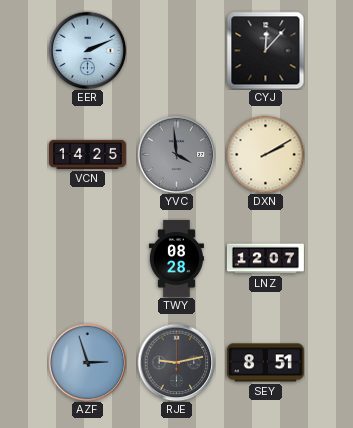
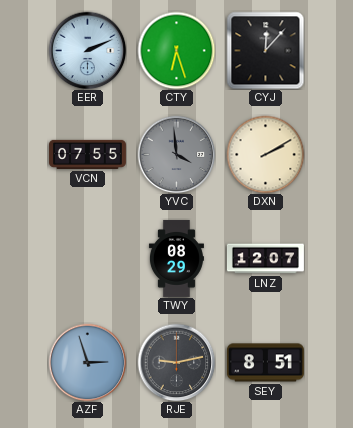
CTY: none -> 6:27 (176, 50)
VCN: 14:25 -> 07:55 (87, 154)
TWY: 08:28 -> 08:29 (176, 258)
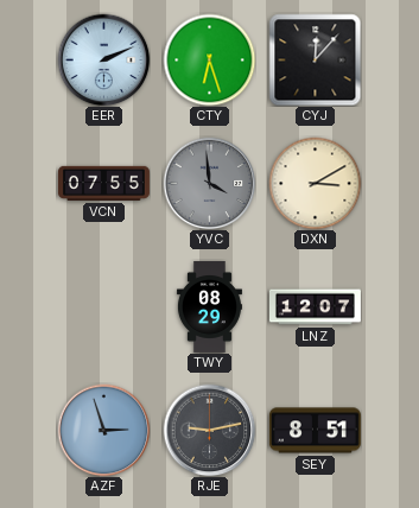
DXN: 2:10 -> 3:10 (315, 183)
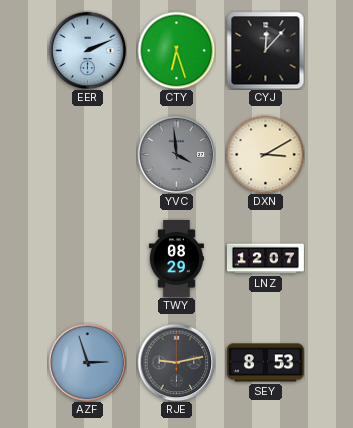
VCN: 07:55 -> none (103, 183)
SEY: 8:51 -> 8:53 (265, 363)
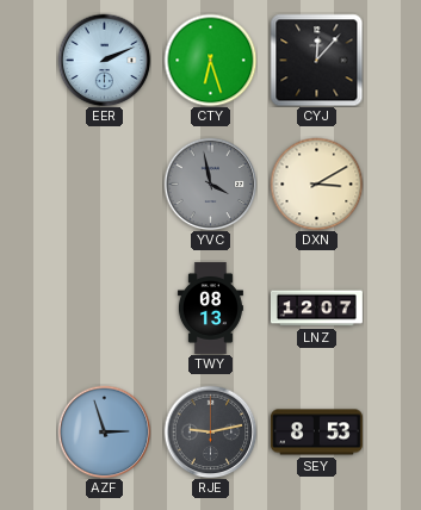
YVC: 3:59 -> 3:58 (210, 184)
TWY: 08:29 -> 08:13 (210, 307)
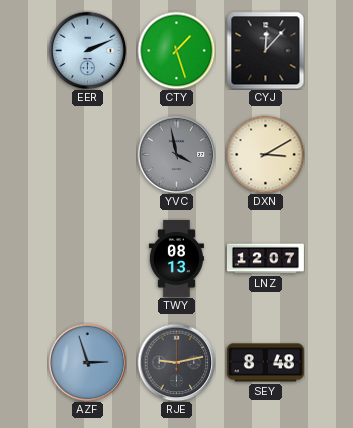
CTY: 6:27 -> 1:27 (176, 50)
SEY: 8:53 -> 8:48 (265, 363)
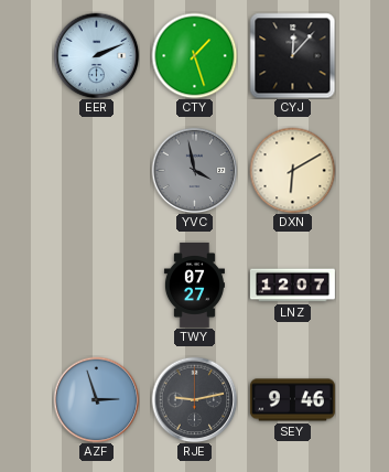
DXN: 3:10 -> 6:10 (292, 170)
TWY: 08:13 -> 07:27 (194, 285)
SEY: 8:48 -> 9:46 (292, 400)
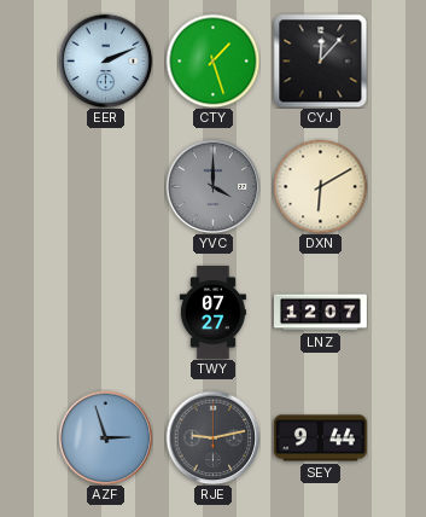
YVC: 3:58 -> 4:00 (212, 186)
SEY: 9:46 -> 9:44 (320, 438)
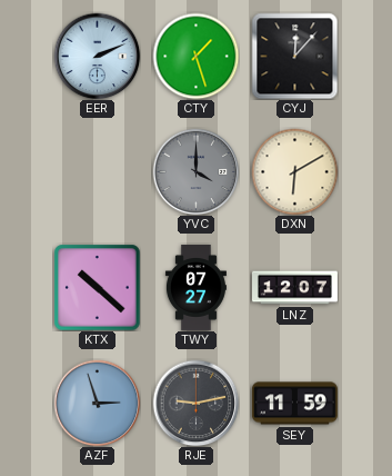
KTX: none -> 10:22 (97, 287)
SEY: 9:44 -> 11:59 (294, 404)
